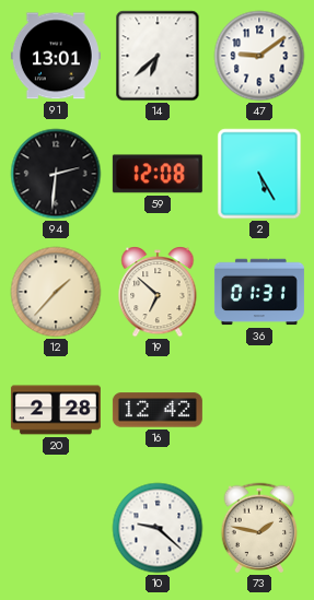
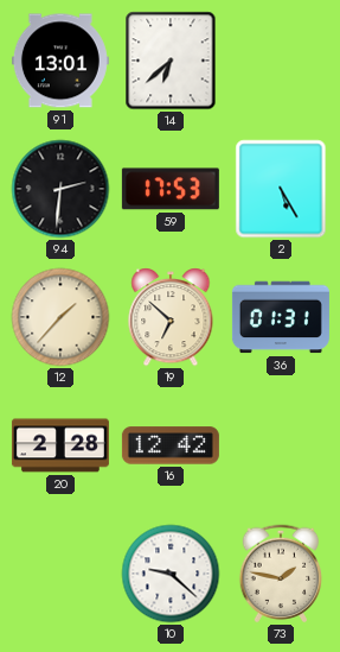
47: 9:09 -> none (259, 56)
59: 12:08 -> 17:53 (171, 189)
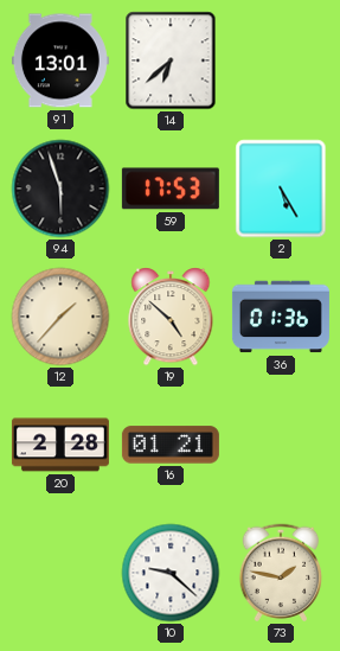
94: 2:31 -> 5:57 (60, 189)
19: 6:52 -> 4:52 (171, 317)
36: 01:31 -> 01:36 (281, 317)
16: 12:42 -> 01:21 (171, 445)
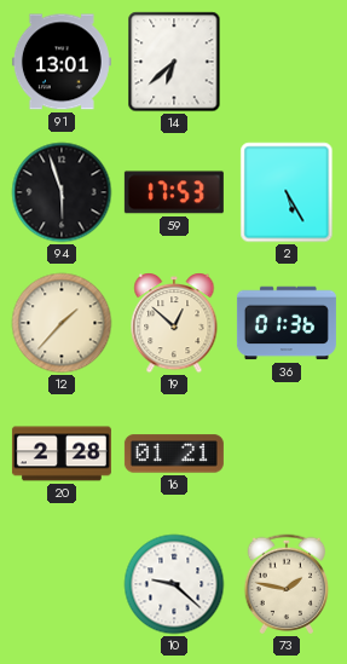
19: 4:52 -> 12:52 (174, 323)
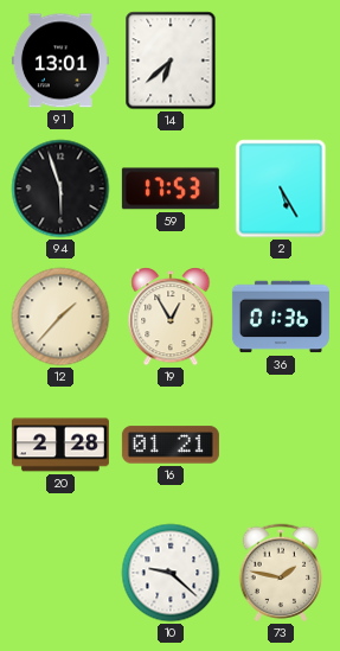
19: 12:52 -> 12:55 (171, 317)
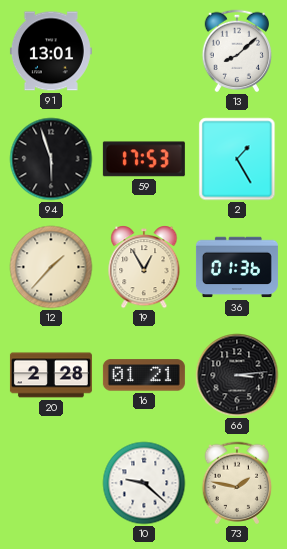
14: 6:38 -> none (171, 60)
13: none -> 8:08 (237, 51)
2: 5:25 -> 1:25 (237, 159)
66: none -> 3:14 (237, 375)
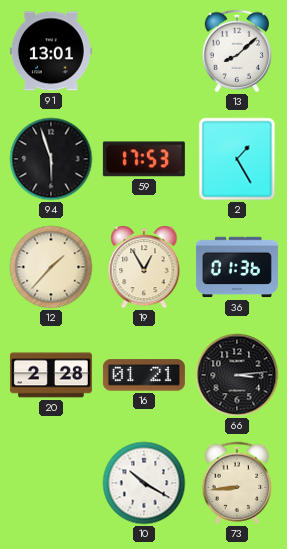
10: 9:22 -> 10:20 (144, 483)
73: 1:47 -> 8:44 (237, 483)
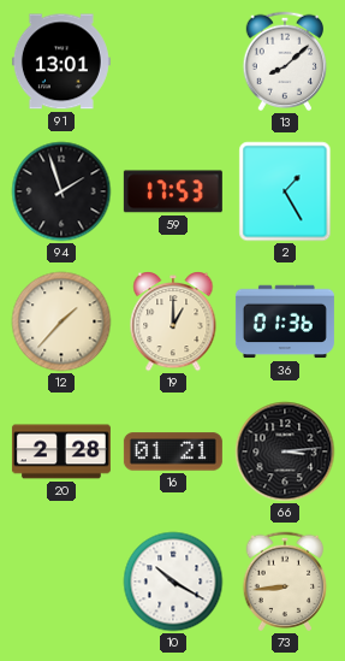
94: 5:57 -> 1:57 (61, 191)
19: 12:55 -> 1:00 (173, 321)
